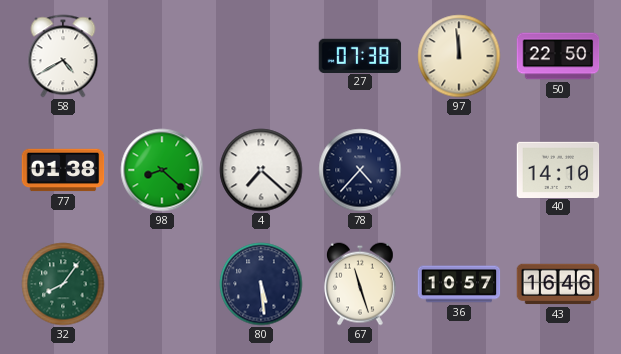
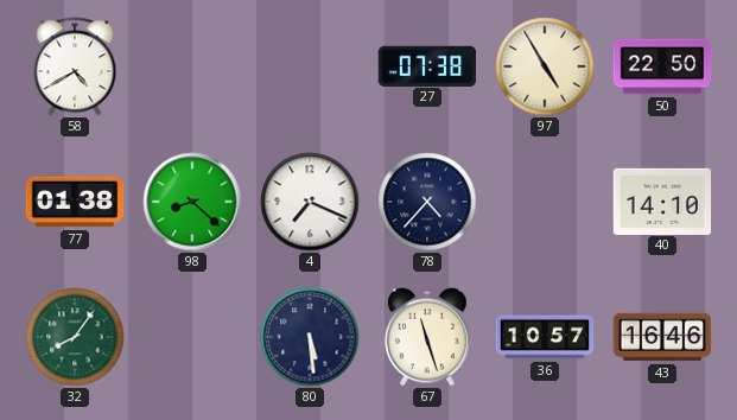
97: 11:59 -> 4:55 (545, 66)
4: 7:22 -> 7:19 (310, 202)
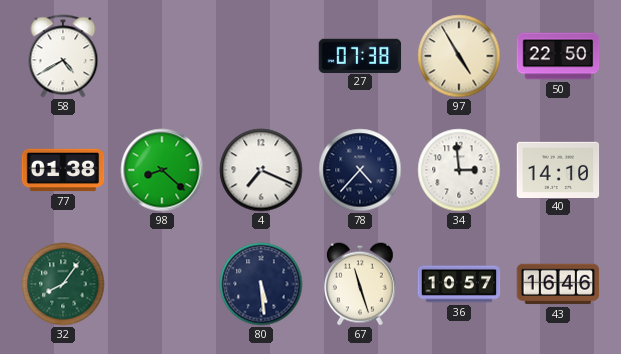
34: none -> 2:59 (459, 170)
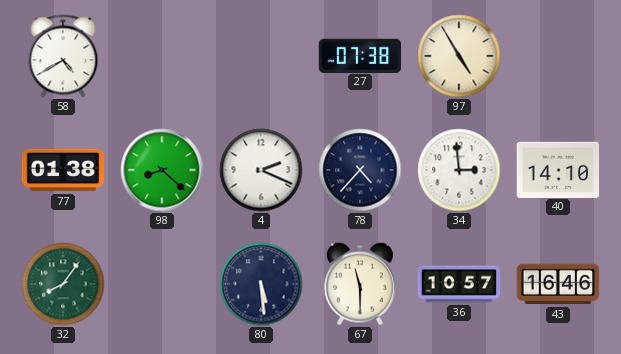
50: 22:50 -> none (558, 56)
4: 7:19 -> 2:19 (261, 170)
67: 11:27 -> 11:30 (360, 284)
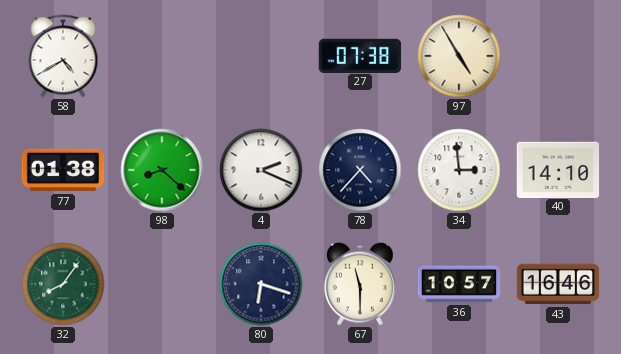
80: 5:29 -> 6:18 (261, 284)
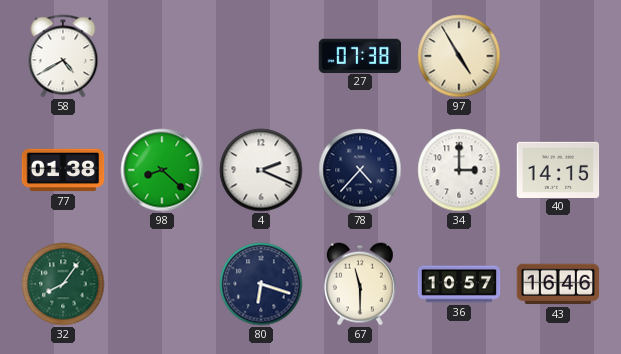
34: 2:59 -> 3:00 (459, 170)
40: 14:10 -> 14:15 (558, 169)
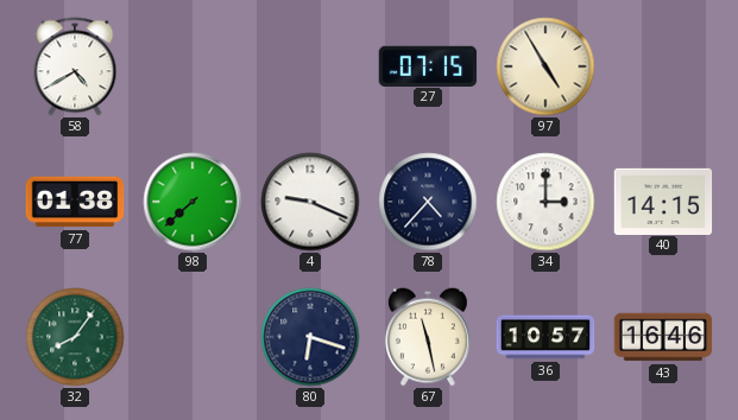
27: 07:38 -> 07:15 (428, 65)
98: 8:22 -> 7:38 (193, 202)
4: 2:19 -> 9:19 (310, 202)
67: 11:30 -> 11:28 (428, 337)
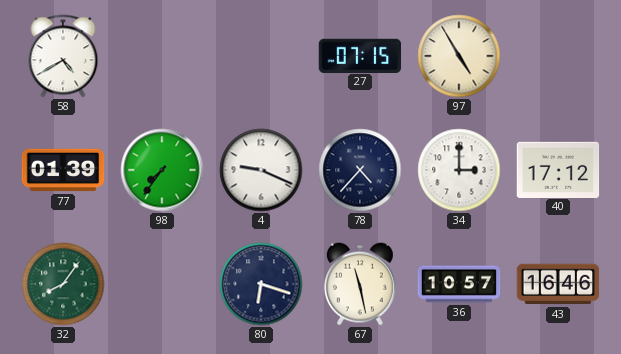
77: 01:38 -> 01:39 (63, 170)
98: 7:38 -> 7:36 (162, 170)
40: 14:15 -> 17:12 (558, 169)
